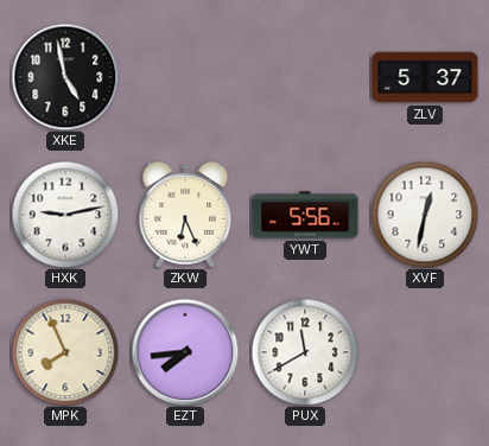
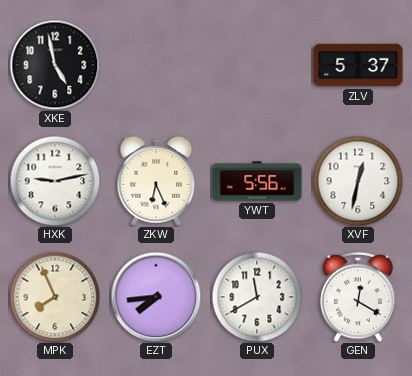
GEN: none -> 12:20 (358, 297)
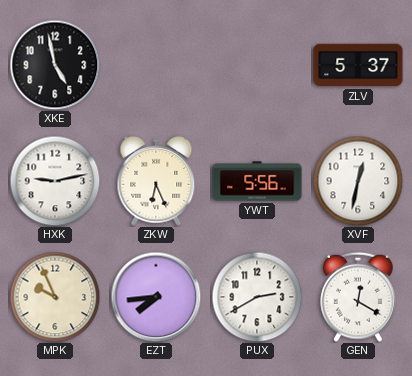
MPK: 7:56 -> 9:56 (55, 297)
PUX: 11:40 -> 2:40 (257, 297)
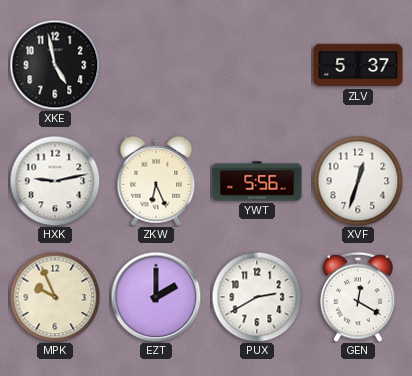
XVF: 12:32 -> 12:33 (358, 181)
EZT: 7:44 -> 2:00 (156, 297)
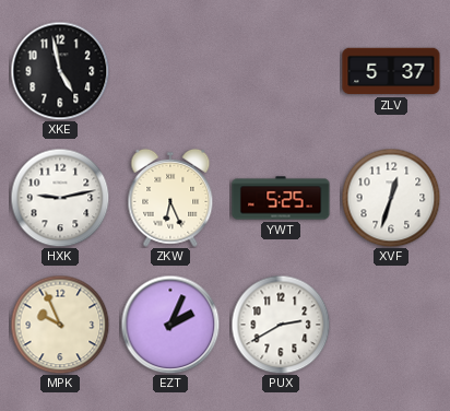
YWT: 5:56 -> 5:25 (281, 198)
EZT: 2:00 -> 2:04 (170, 325)
GEN: 12:20 -> none (358, 297)
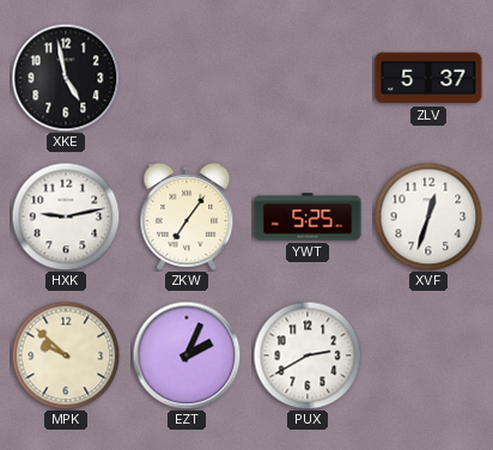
ZKW: 6:26 -> 7:06 (187, 217)
MPK: 9:56 -> 9:52 (66, 355)
